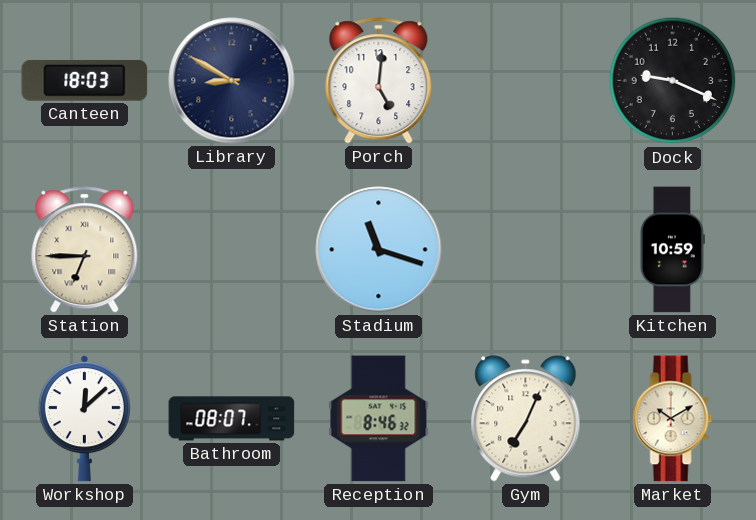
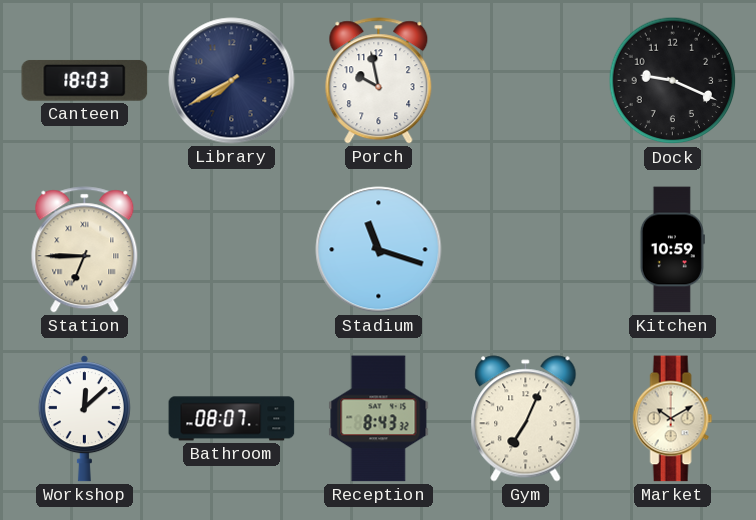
Library: 8:50 -> 7:40 (232, 81)
Porch: 5:01 -> 9:58 (379, 81)
Reception: 8:46 -> 8:43 (379, 419)
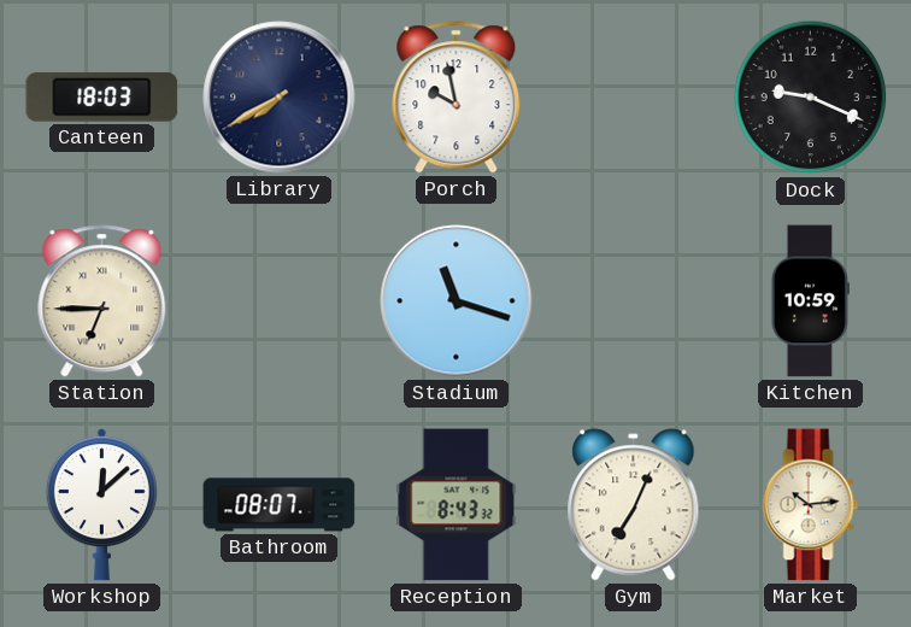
Market: 10:10 -> 10:14 (811, 505)
